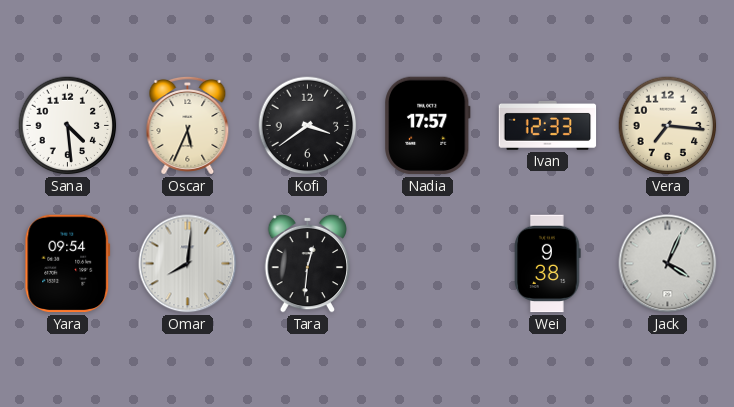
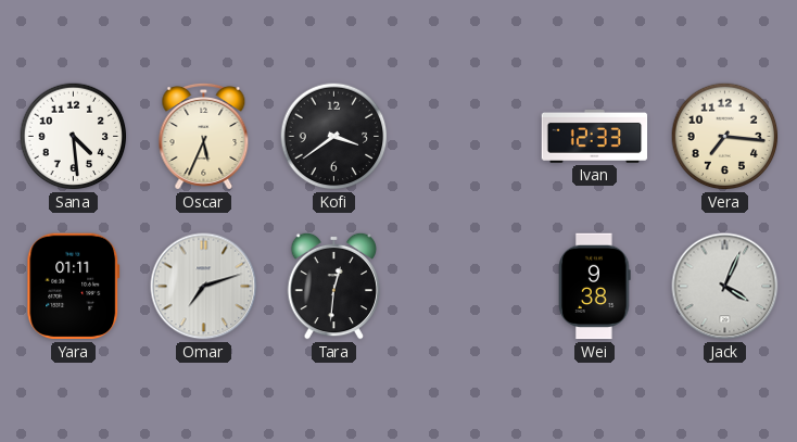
Nadia: 17:57 -> none (428, 126)
Yara: 09:54 -> 01:11 (74, 287)
Omar: 8:01 -> 7:12 (204, 287)
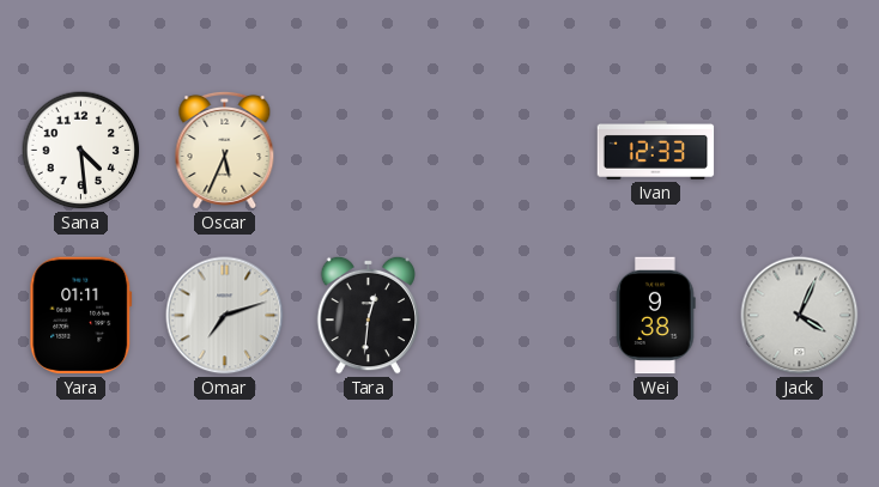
Kofi: 3:39 -> none (334, 137)
Vera: 7:16 -> none (725, 137)
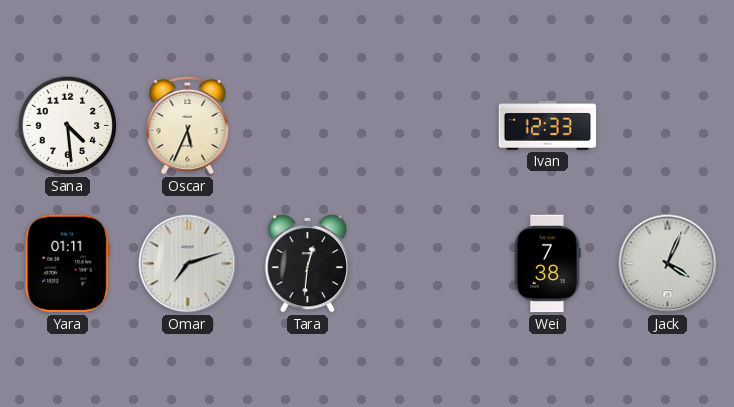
Wei: 9:38 -> 7:38 (548, 264)
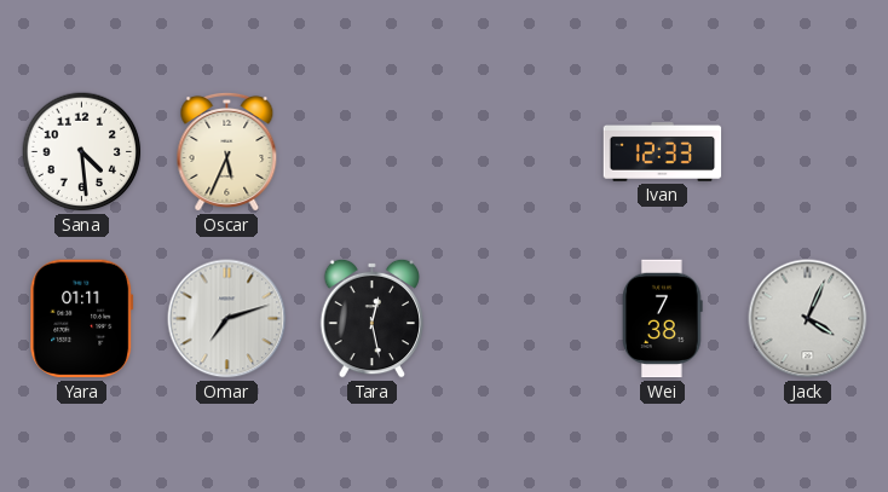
Tara: 12:31 -> 12:28 (373, 318)
